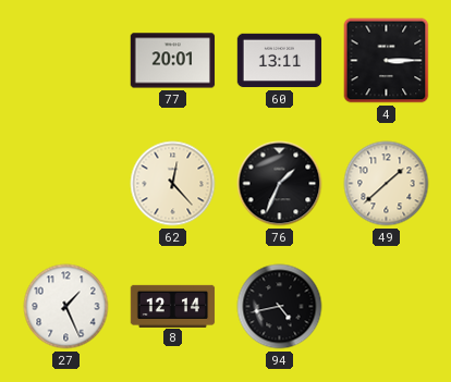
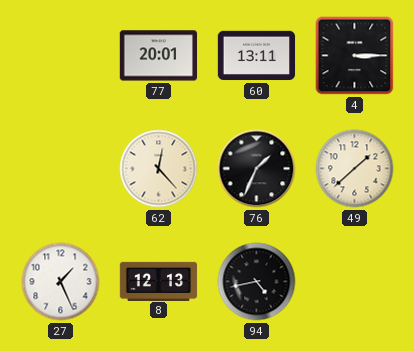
8: 12:14 -> 12:13 (159, 281)
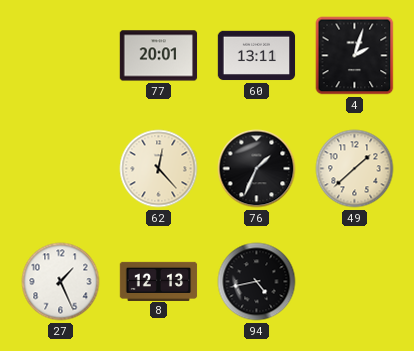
4: 3:15 -> 2:03 (355, 56)
